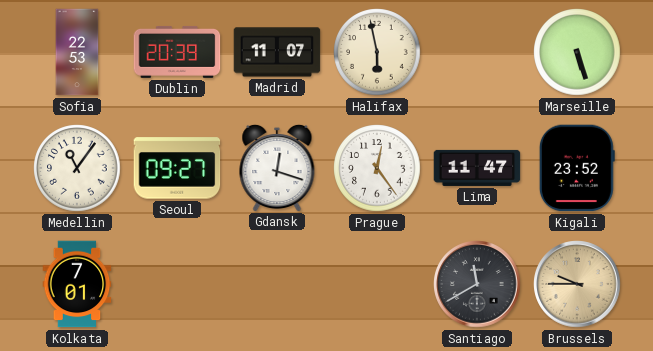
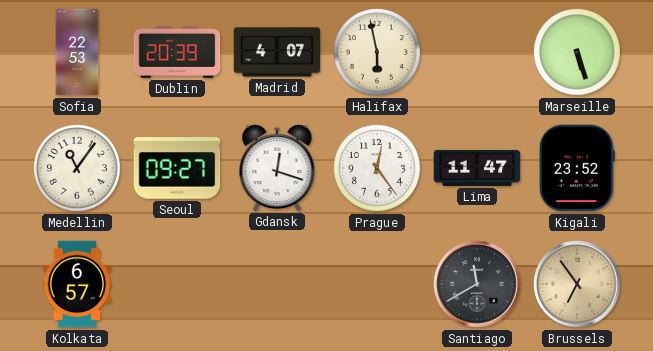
Madrid: 11:07 -> 4:07 (277, 52)
Kolkata: 7:01 -> 6:57 (77, 284)
Brussels: 9:45 -> 6:54 (577, 284)
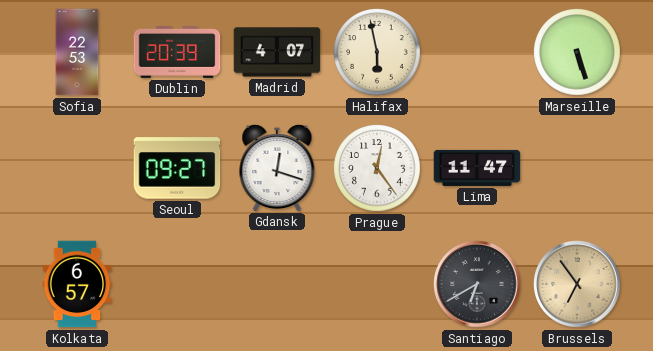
Medellin: 11:06 -> none (77, 168)
Kigali: 23:52 -> none (577, 168)
Santiago: 11:40 -> 6:40 (477, 284)
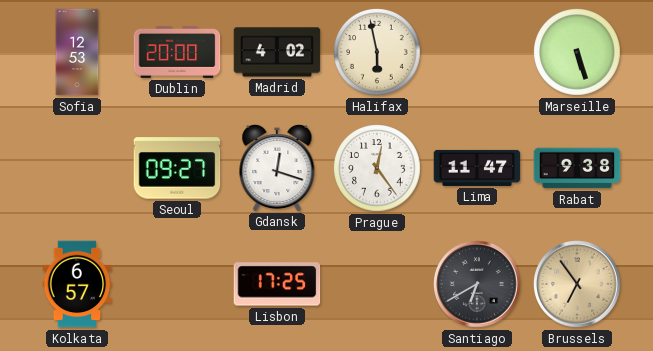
Sofia: 22:53 -> 12:53 (77, 52)
Dublin: 20:39 -> 20:00 (177, 52)
Madrid: 4:07 -> 4:02 (277, 52)
Rabat: none -> 9:38 (577, 168)
Lisbon: none -> 17:25 (277, 284)
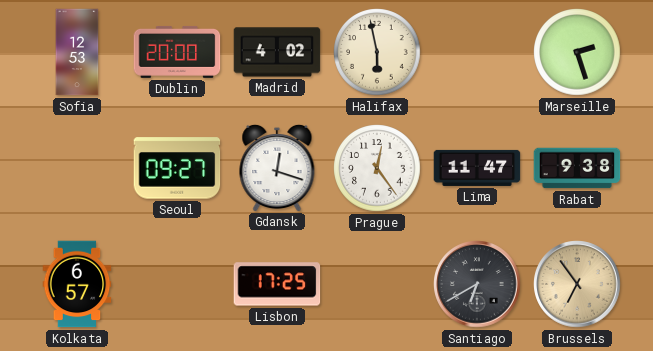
Marseille: 5:27 -> 2:27 (577, 52)
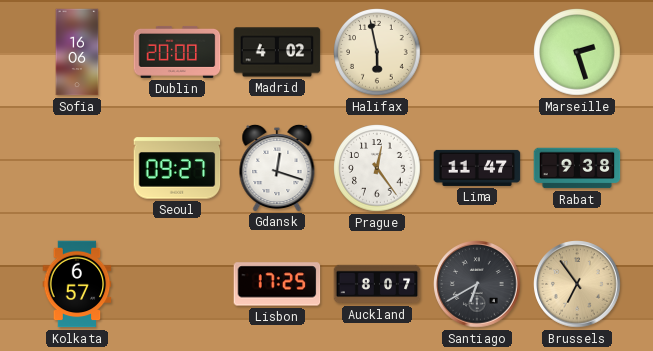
Sofia: 12:53 -> 16:06 (77, 52)
Auckland: none -> 8:07 (377, 284)
